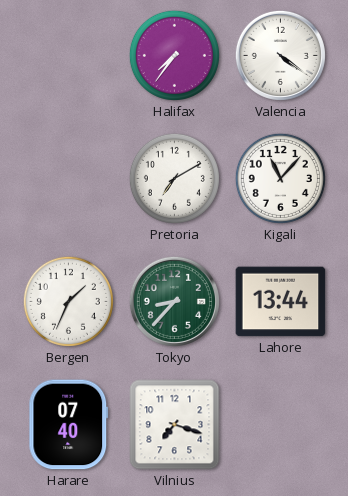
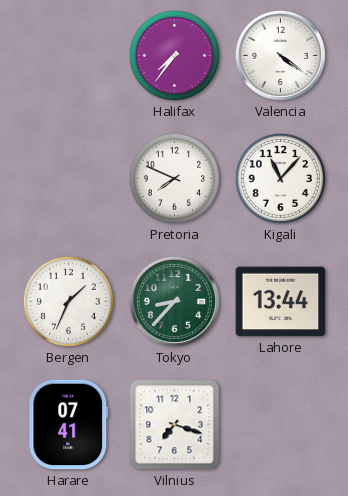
Pretoria: 7:10 -> 7:49 (174, 178)
Harare: 07:40 -> 07:41 (69, 425)
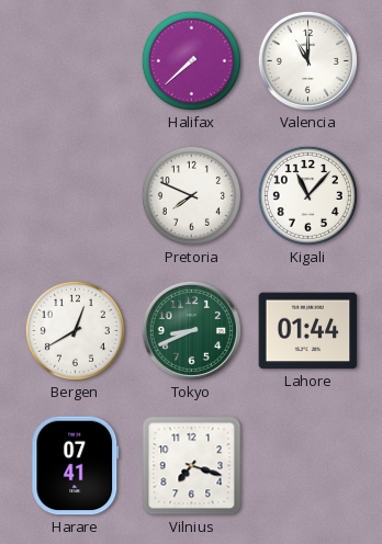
Halifax: 7:36 -> 7:38 (191, 60)
Valencia: 4:21 -> 11:00 (307, 60)
Bergen: 1:34 -> 12:40 (75, 330)
Tokyo: 8:37 -> 8:41 (191, 330)
Lahore: 13:44 -> 01:44 (308, 331)
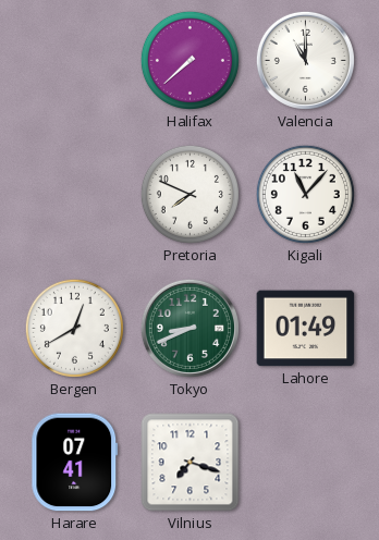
Lahore: 01:44 -> 01:49 (306, 329)
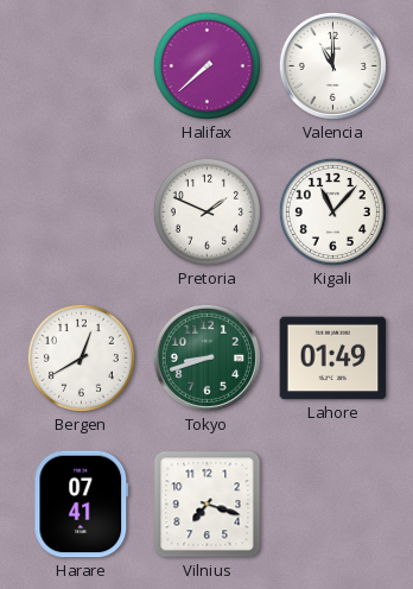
Pretoria: 7:49 -> 1:49 (206, 211)
Tokyo: 8:41 -> 8:42 (206, 357)
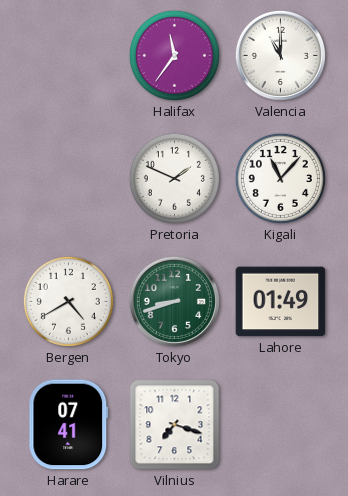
Halifax: 7:38 -> 11:36 (174, 55)
Bergen: 12:40 -> 4:40 (68, 301)
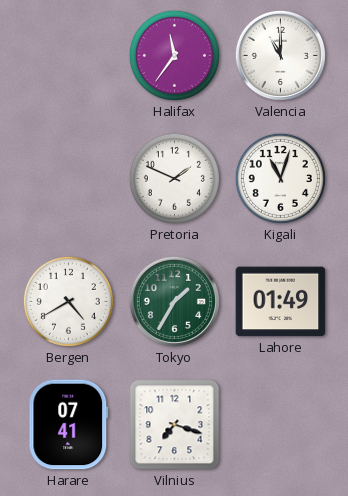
Kigali: 11:07 -> 11:03 (280, 178)
Tokyo: 8:42 -> 1:35 (174, 301)
